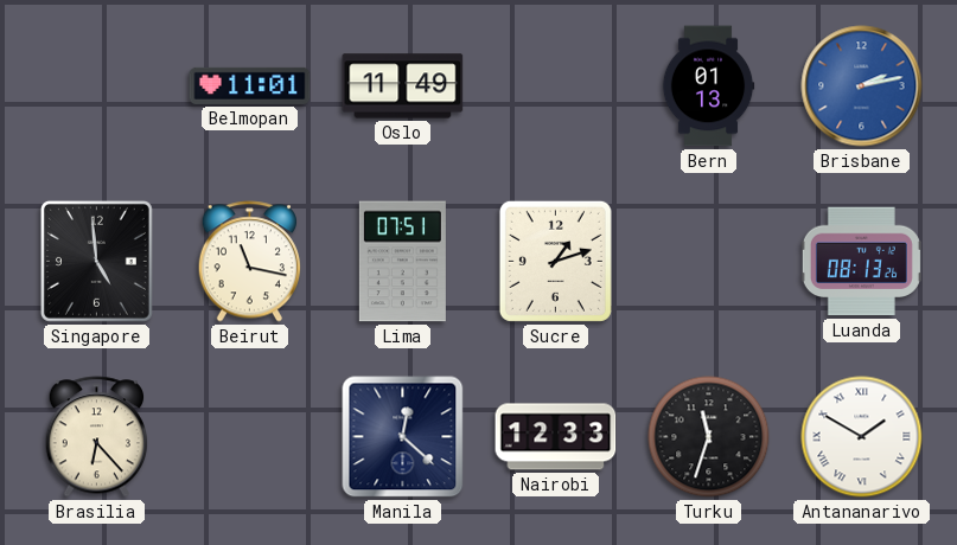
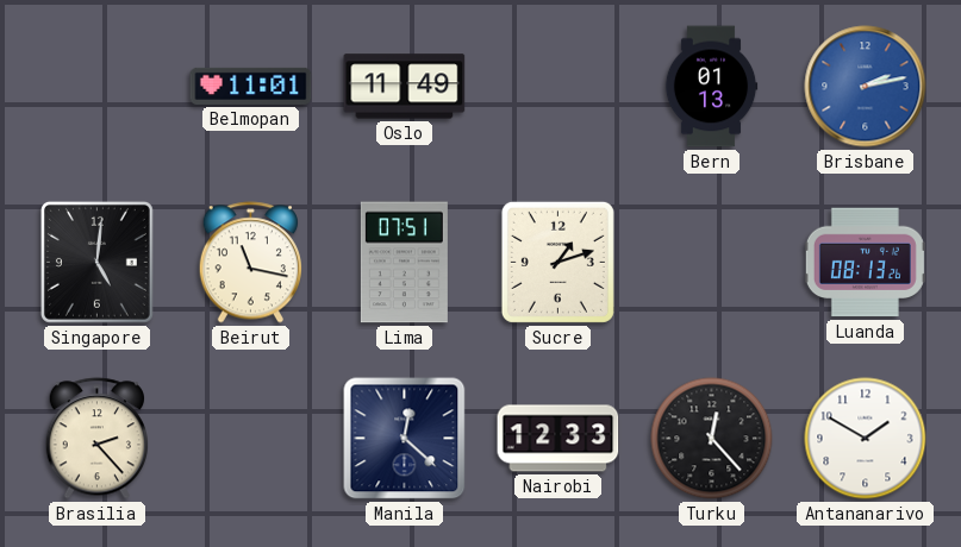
Singapore: 4:59 -> 5:01 (96, 262)
Brasilia: 6:23 -> 2:23 (96, 439)
Turku: 11:33 -> 12:23 (712, 439)
Antananarivo numerals: Roman -> Arabic (866, 439)
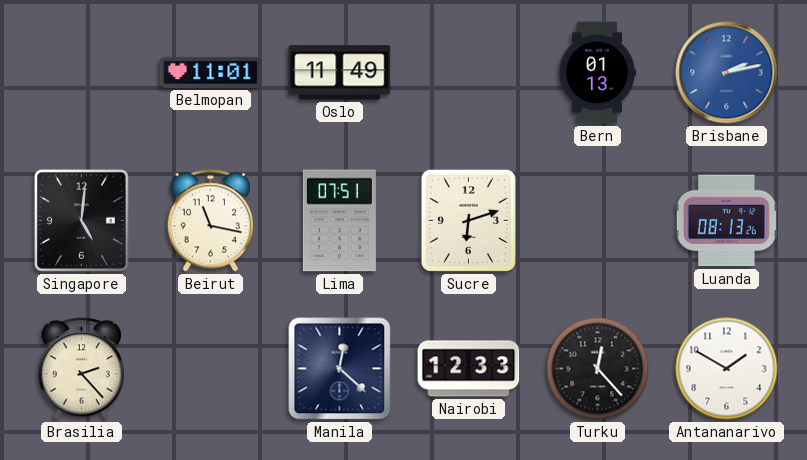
Sucre: 1:12 -> 6:12 (468, 220)
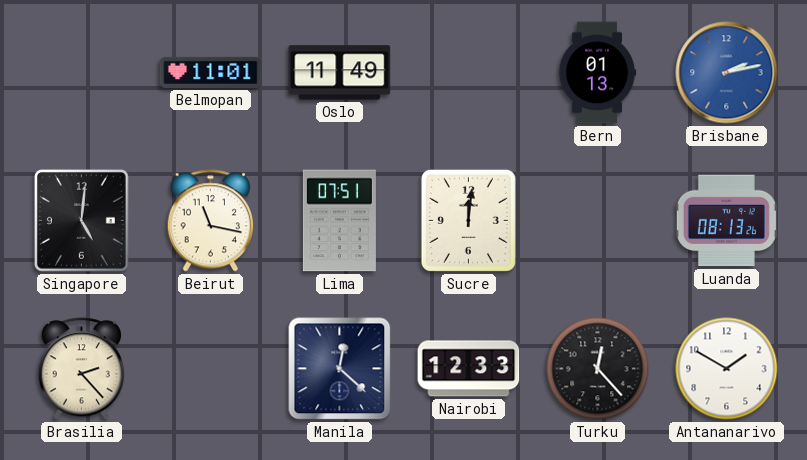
Sucre: 6:12 -> 12:01 (468, 220)
